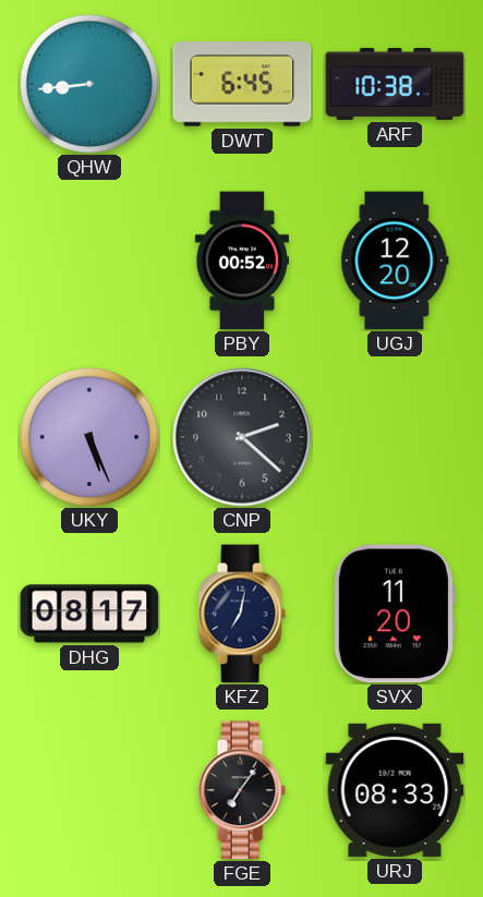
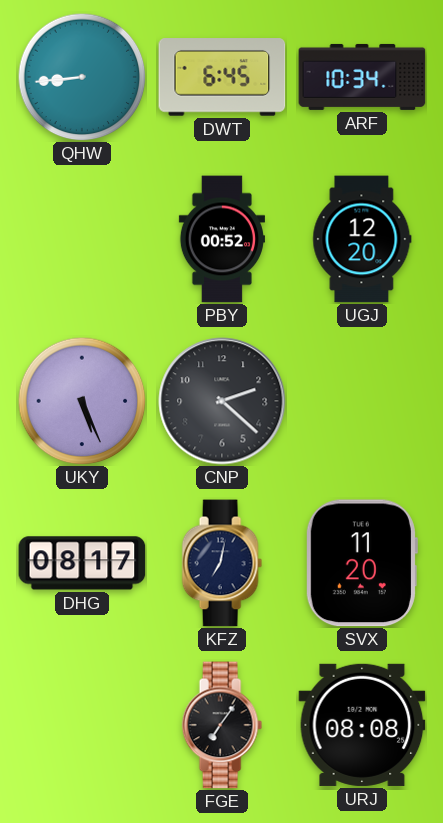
ARF: 10:38 -> 10:34 (362, 77)
URJ: 08:33 -> 08:08 (362, 725)
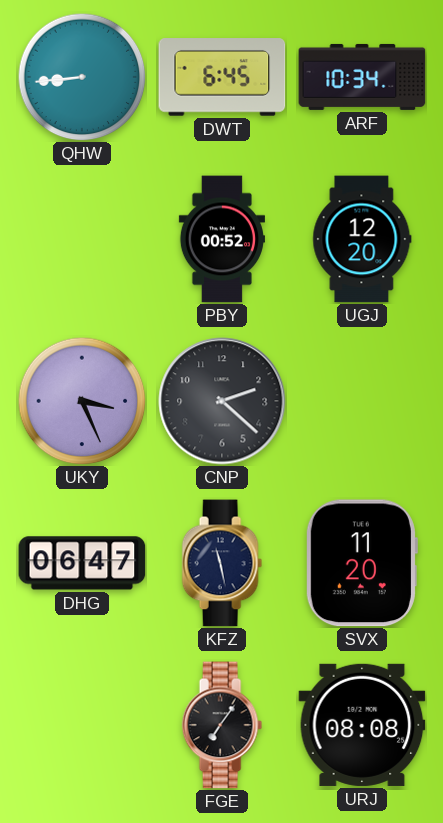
UKY: 5:26 -> 3:26 (82, 401)
DHG: 08:17 -> 06:47 (82, 563)
KFZ: 7:02 -> 11:28 (222, 563)
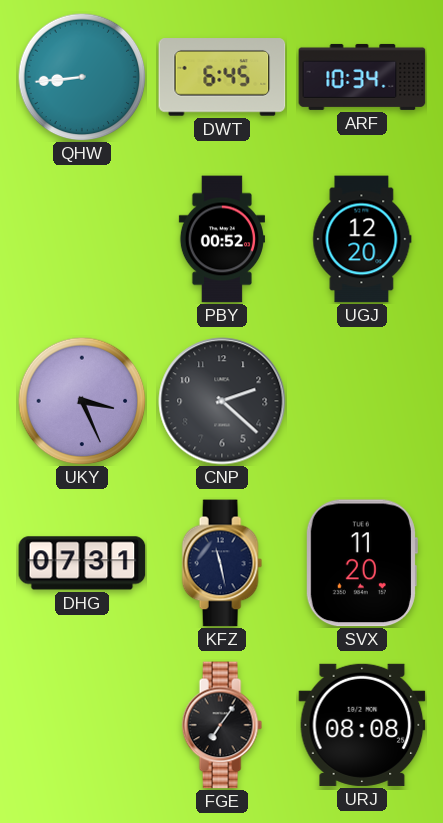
DHG: 06:47 -> 07:31 (82, 563)
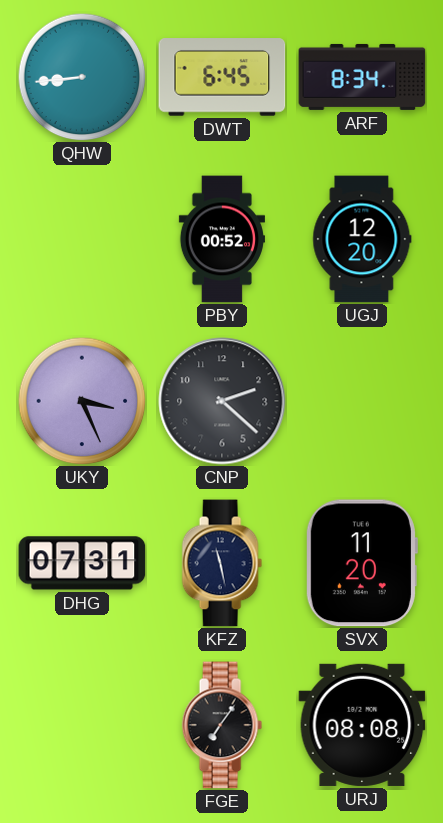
ARF: 10:34 -> 8:34 (362, 77)
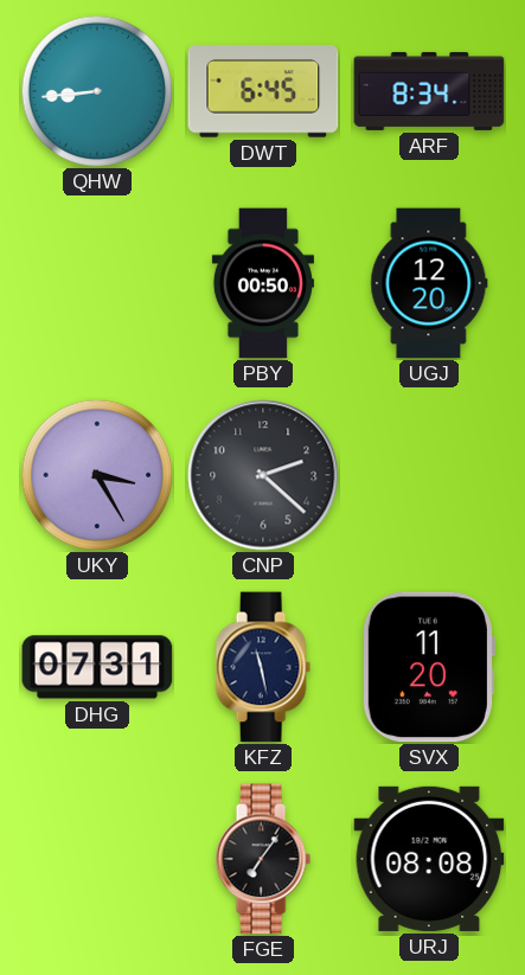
PBY: 00:52 -> 00:50 (263, 283)
UKY: 3:26 -> 3:25 (97, 475)
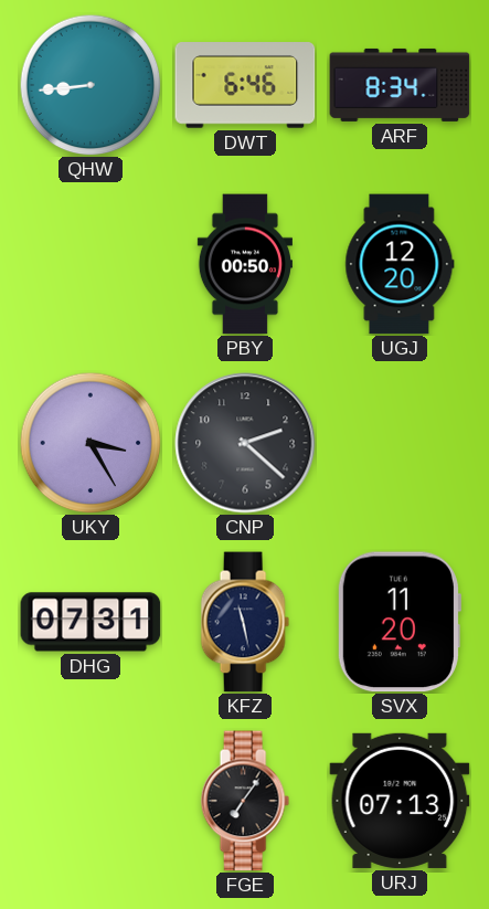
DWT: 6:45 -> 6:46 (245, 85)
URJ: 08:08 -> 07:13 (400, 801)
